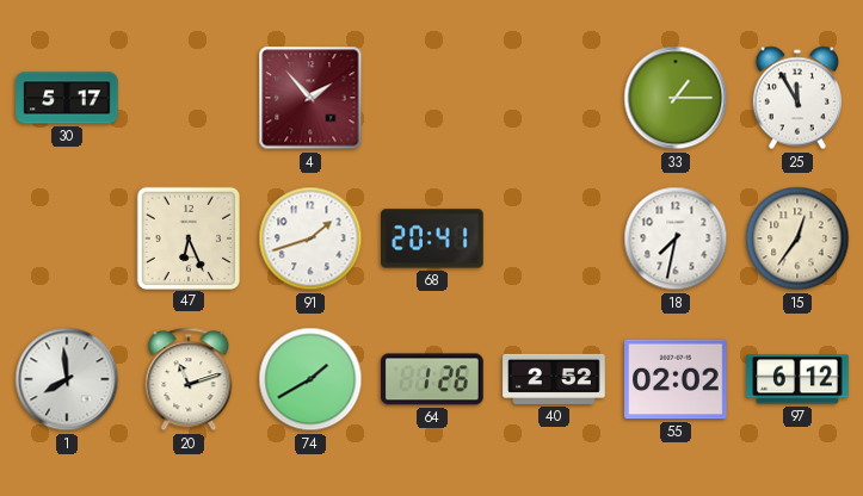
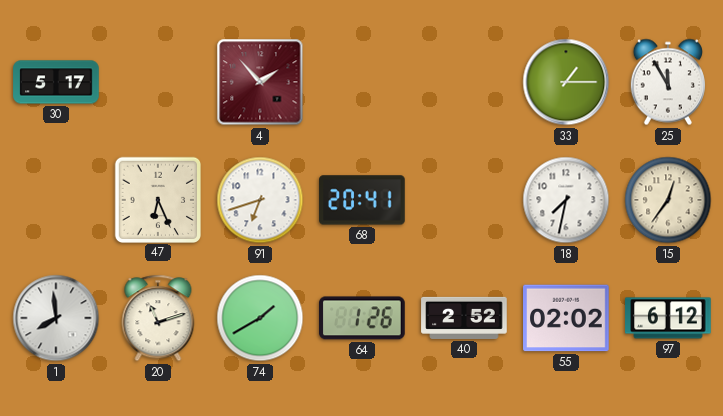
91: 1:42 -> 6:42 (260, 200)
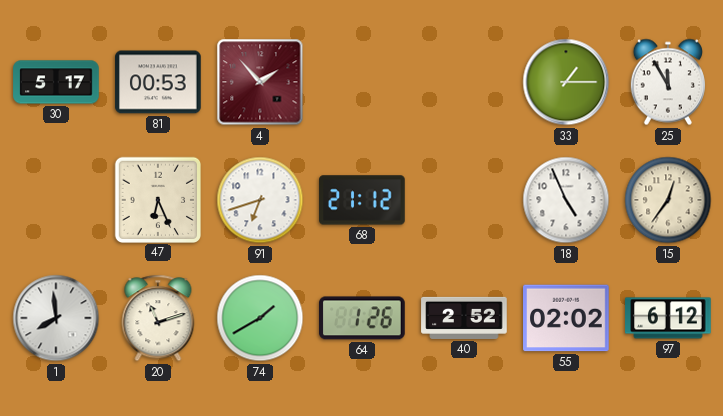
81: none -> 00:53 (158, 82)
68: 20:41 -> 21:12 (362, 200)
18: 7:32 -> 4:56 (566, 200)
